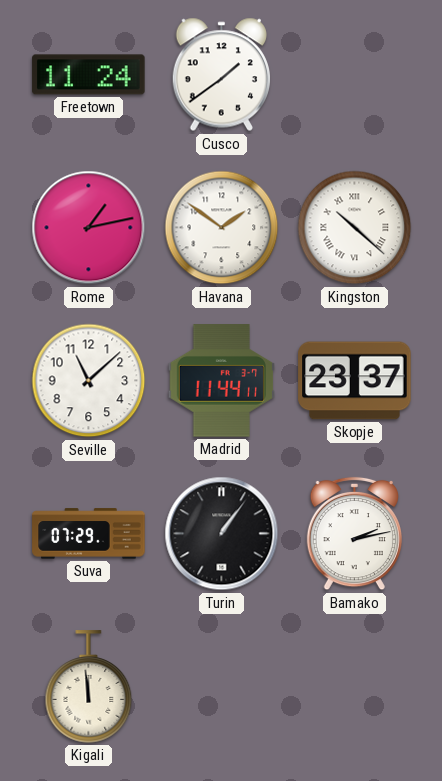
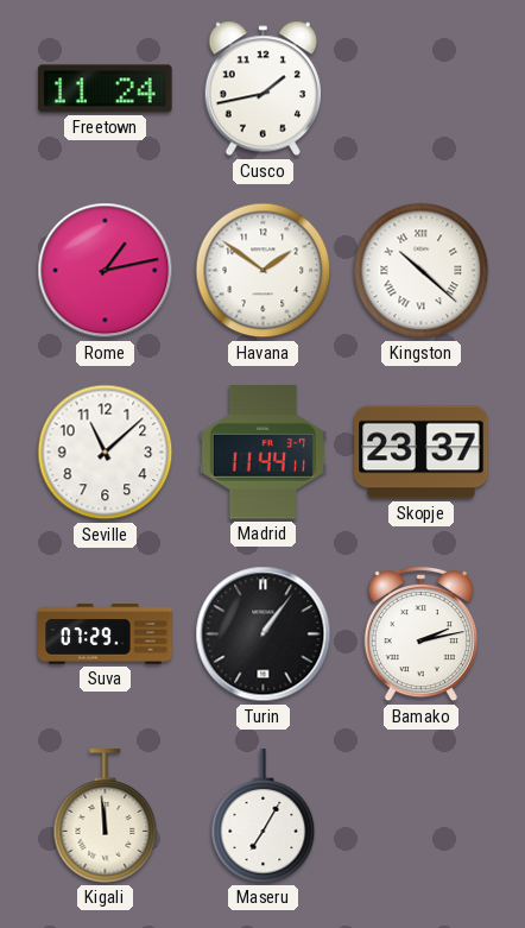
Cusco: 1:39 -> 1:43 (262, 89)
Maseru: none -> 7:05 (264, 816)
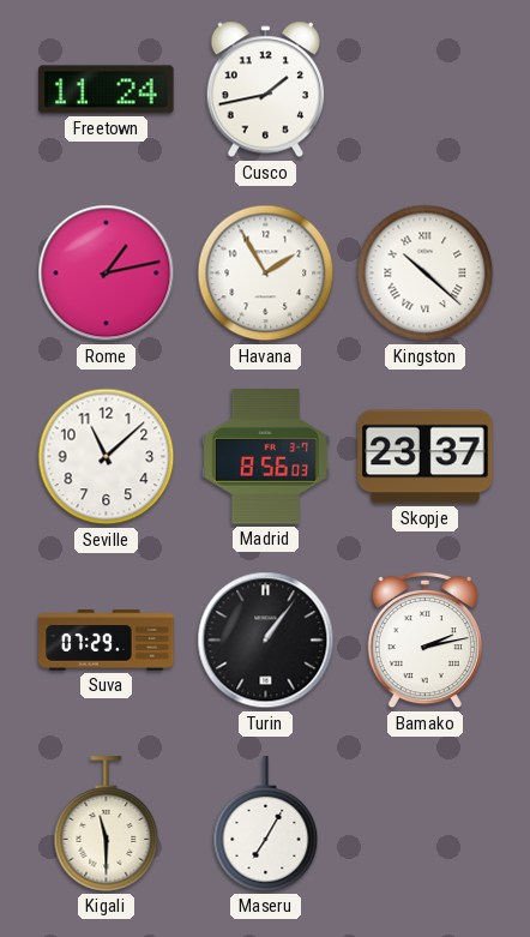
Havana: 1:51 -> 1:55 (266, 274)
Madrid: 11:44 -> 8:56 (265, 457)
Kigali: 11:59 -> 11:30 (107, 824)
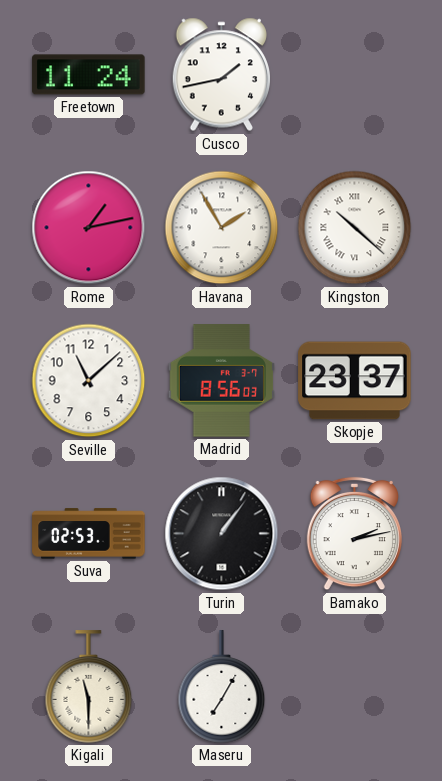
Suva: 07:29 -> 02:53 (89, 534)
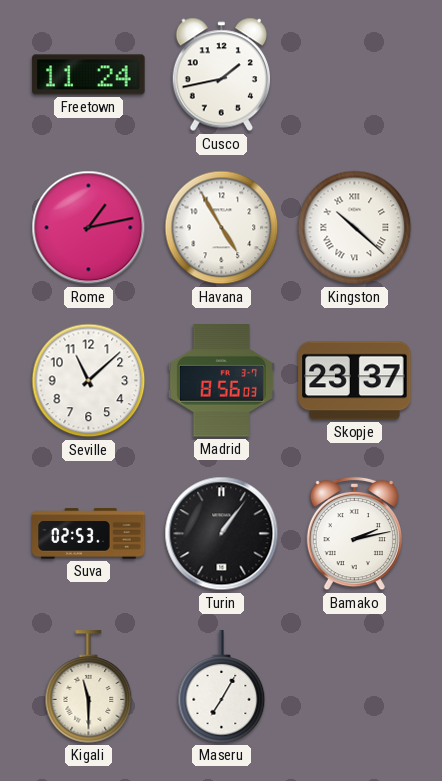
Havana: 1:55 -> 4:55 (222, 228)
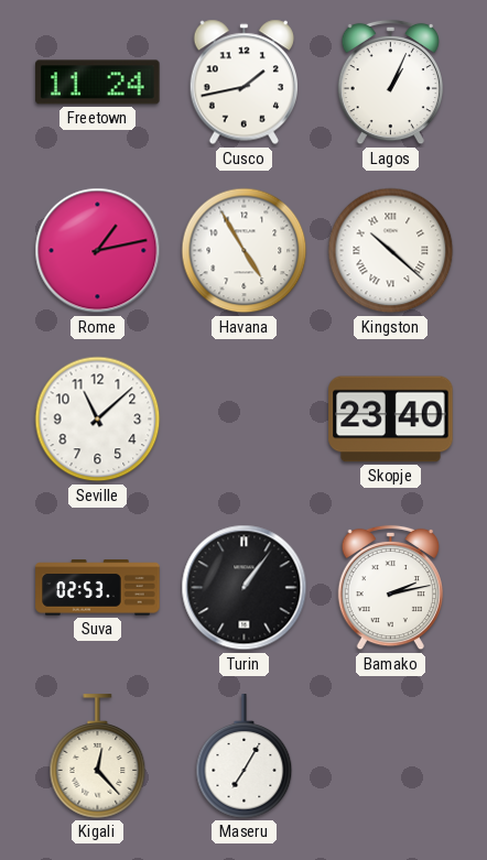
Lagos: none -> 1:04 (390, 83)
Madrid: 8:56 -> none (221, 381)
Skopje: 23:37 -> 23:40 (391, 420)
Kigali: 11:30 -> 12:23 (98, 756)
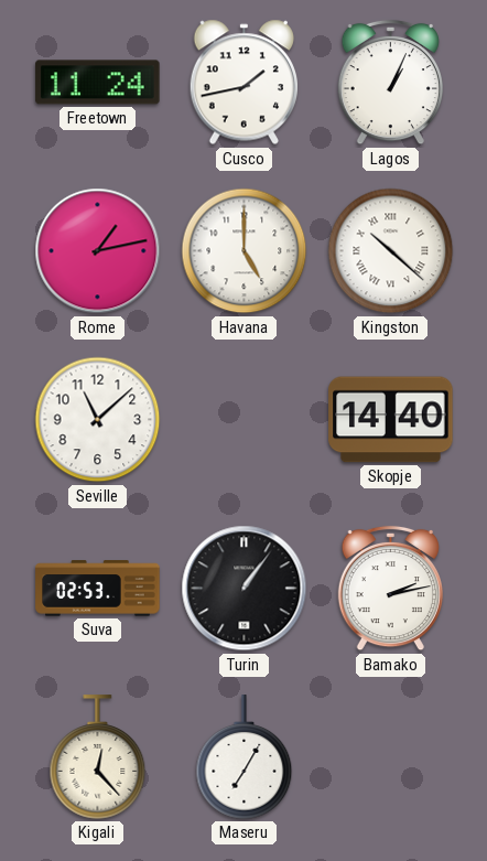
Havana: 4:55 -> 5:00 (245, 251)
Skopje: 23:40 -> 14:40 (391, 420)
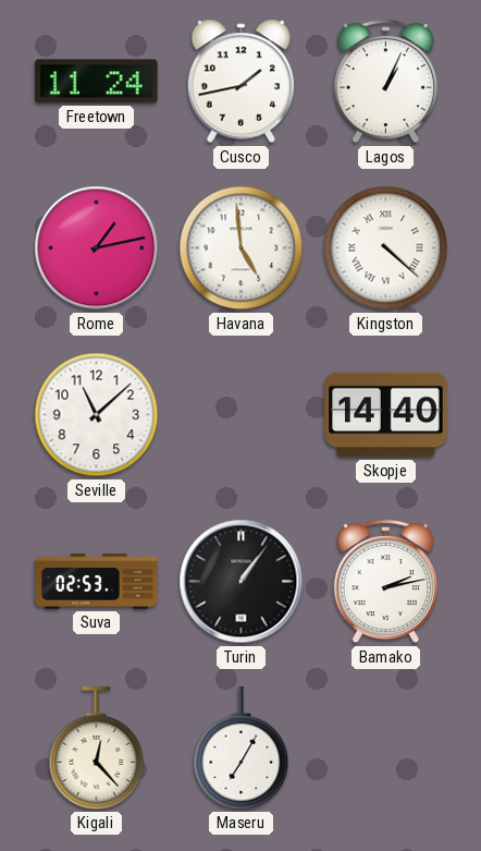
Havana: 5:00 -> 4:59 (242, 248)
Kingston: 10:22 -> 4:22 (386, 248)
